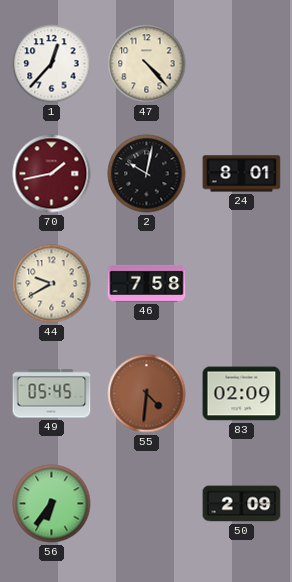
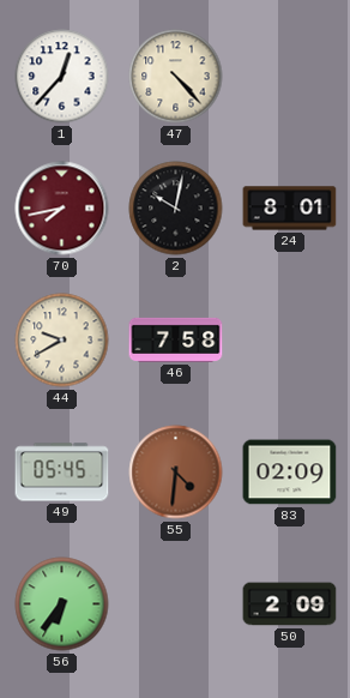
70: 1:43 -> 7:43 (62, 209)
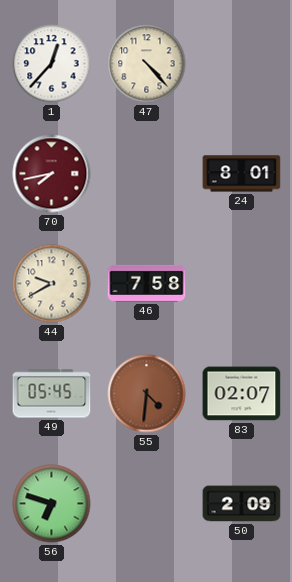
2: 10:02 -> none (176, 209)
83: 02:09 -> 02:07 (242, 394)
56: 6:36 -> 6:48 (52, 504)
